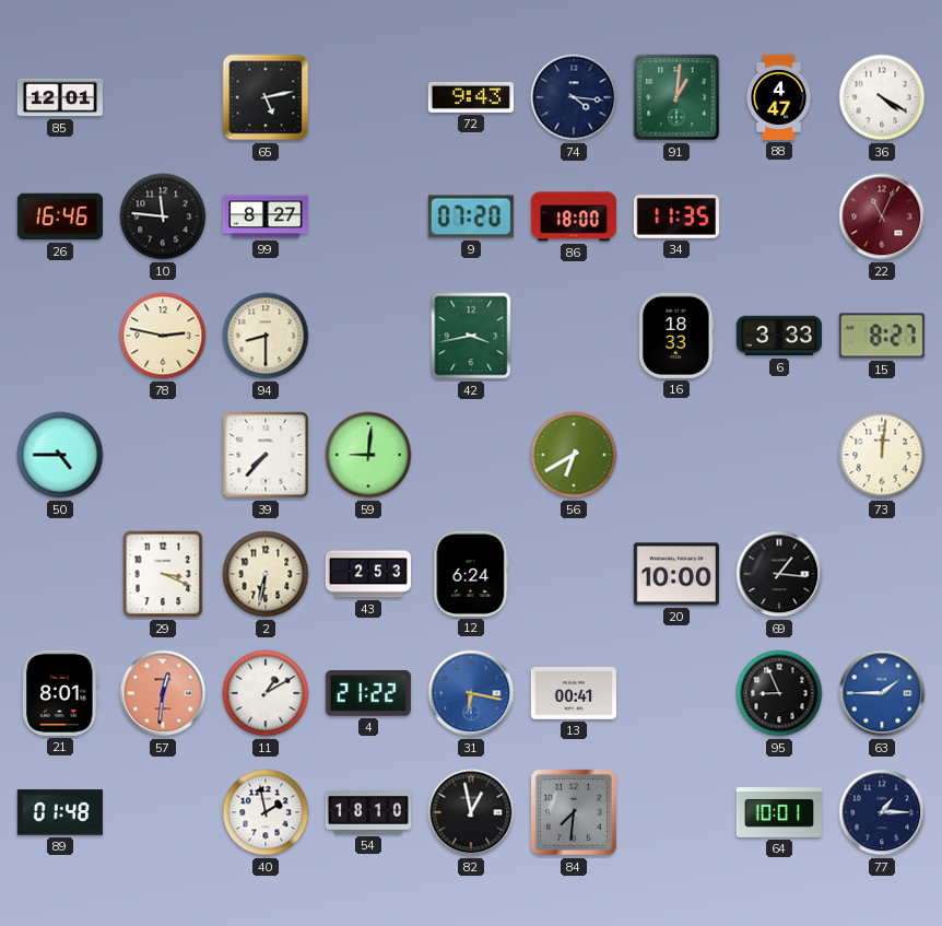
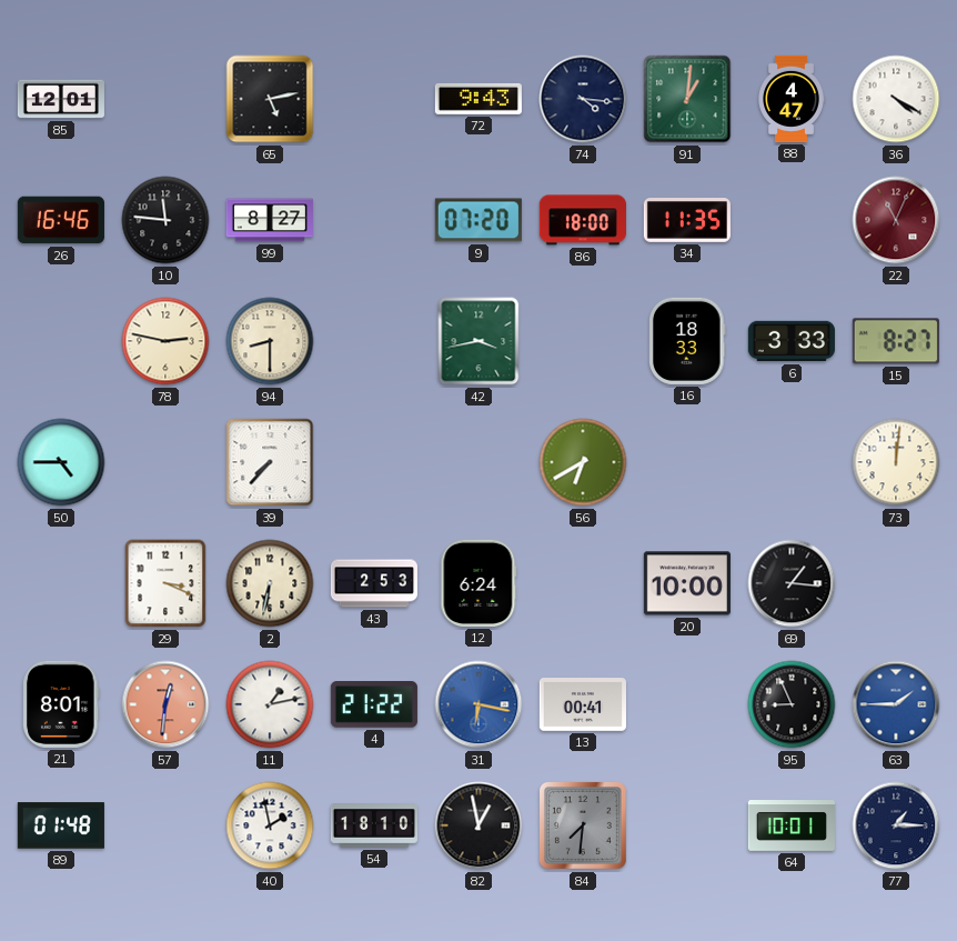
59: 9:01 -> none (368, 455)
11: 1:10 -> 1:13 (270, 704)
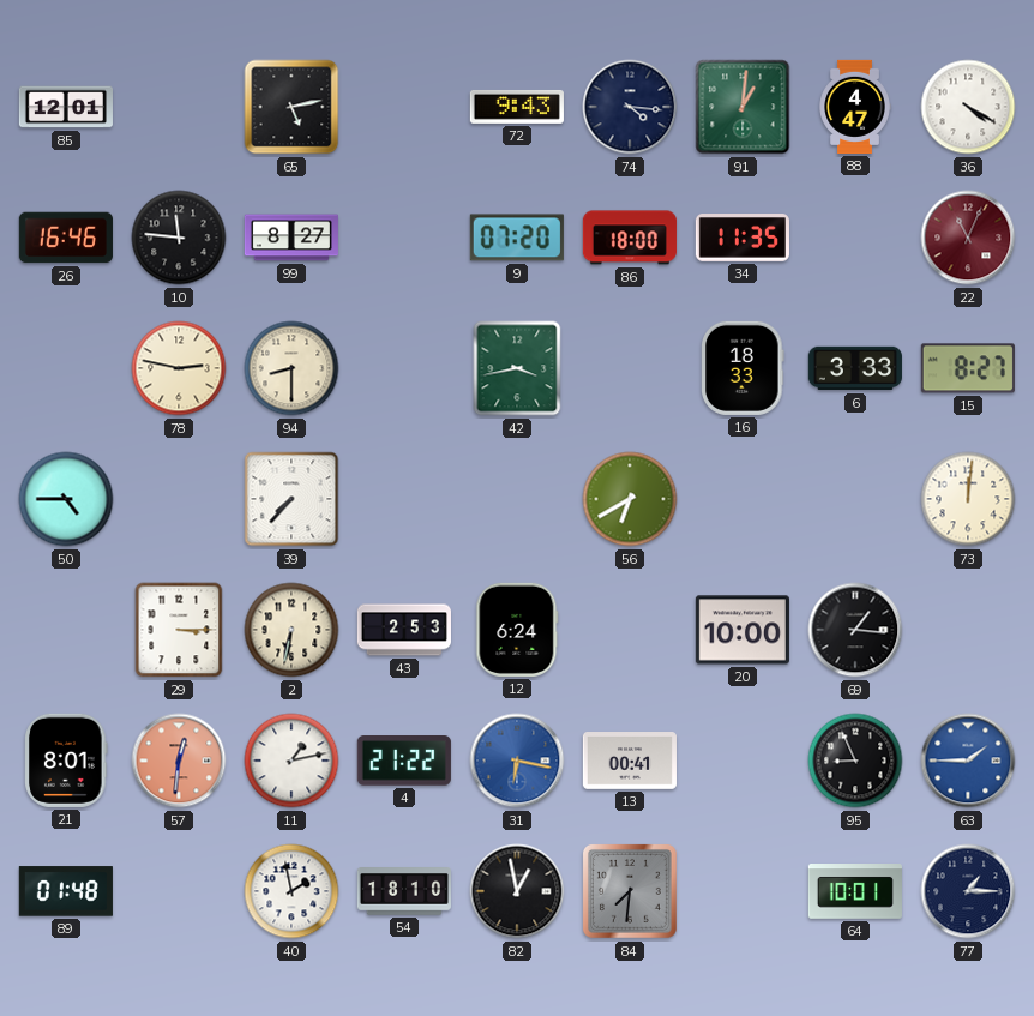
29: 3:19 -> 3:15 (179, 630)
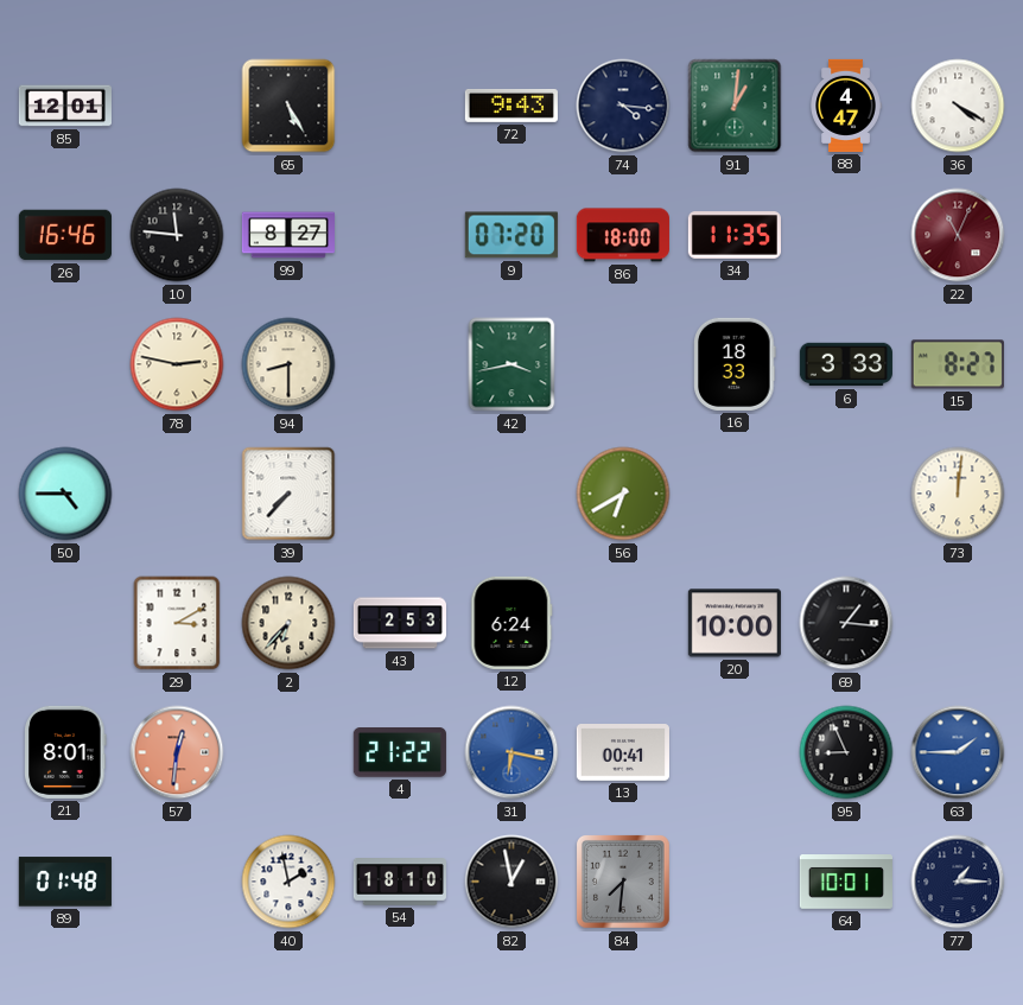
65: 5:13 -> 5:25 (288, 106)
29: 3:15 -> 3:10 (177, 623)
2: 6:32 -> 6:37 (288, 623)
11: 1:13 -> none (291, 761)
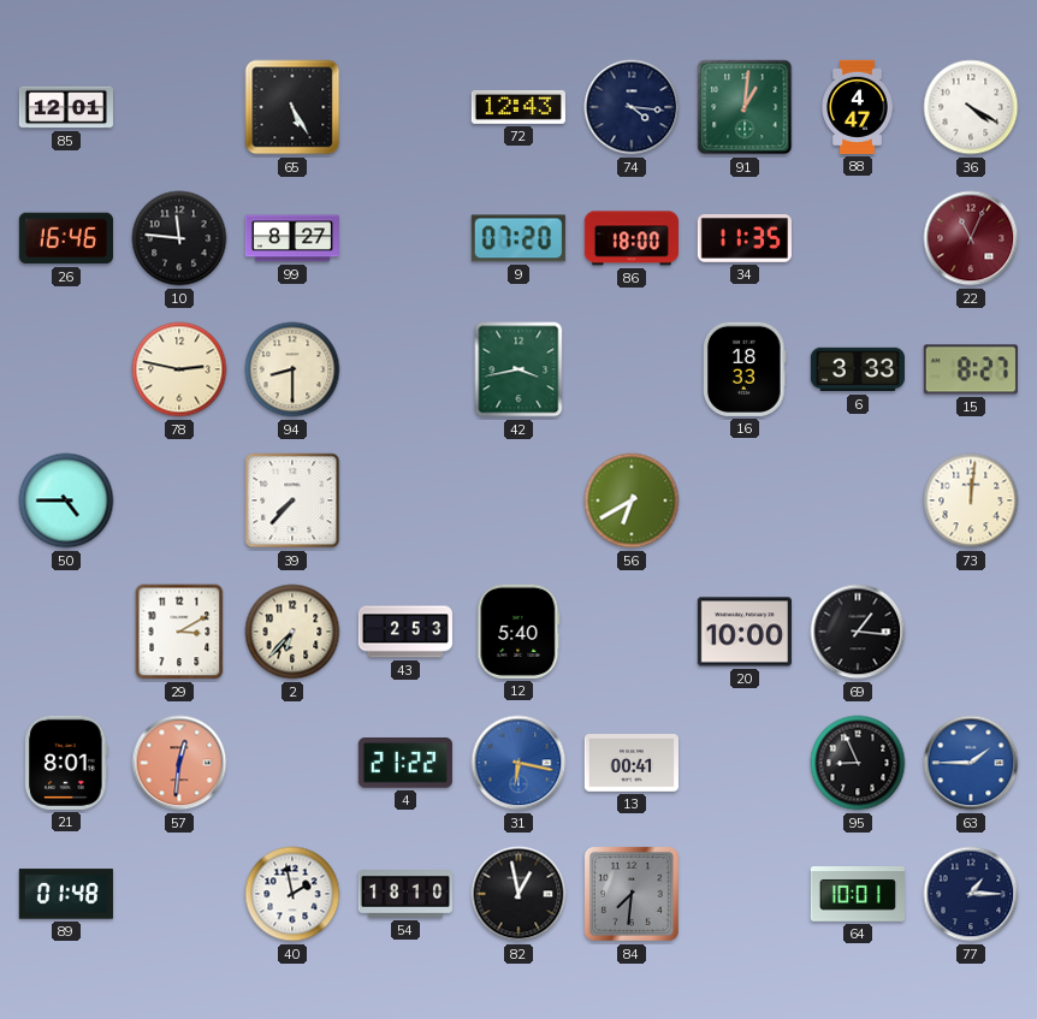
72: 9:43 -> 12:43 (518, 107)
12: 6:24 -> 5:40 (518, 632)
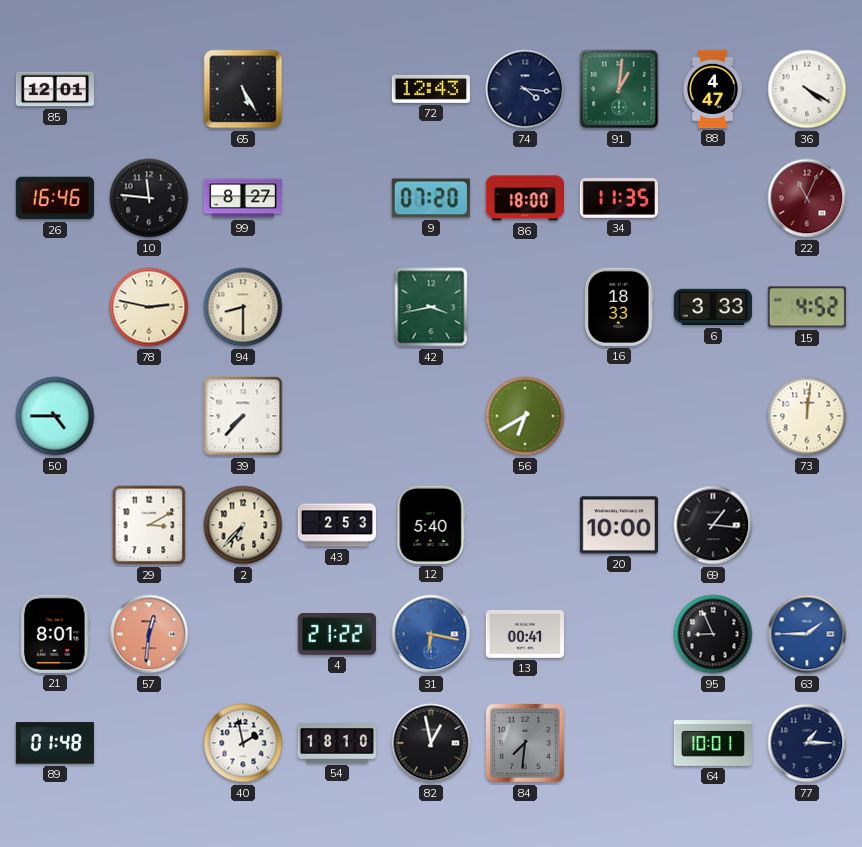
15: 8:27 -> 4:52 (807, 307)
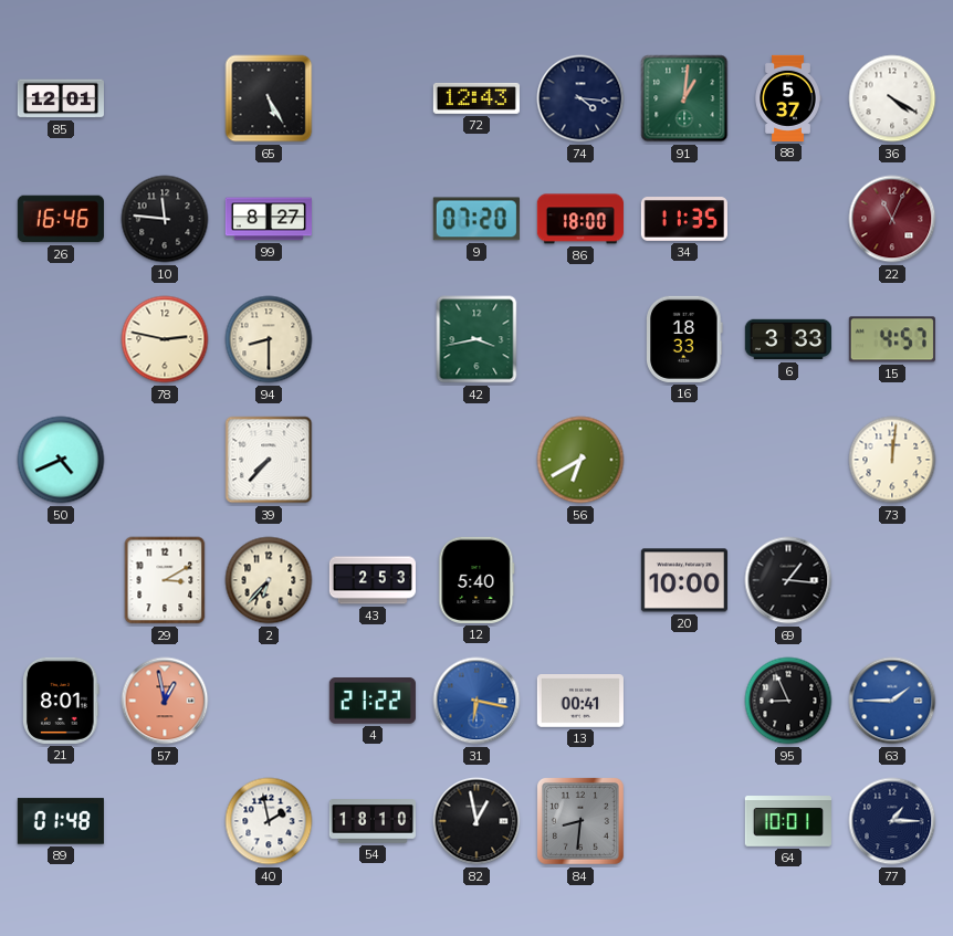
88: 4:47 -> 5:37 (788, 98)
15: 4:52 -> 4:57 (892, 339)
50: 4:45 -> 4:41 (61, 460)
57: 12:31 -> 12:58 (165, 701)
84: 7:31 -> 8:31 (580, 821)
